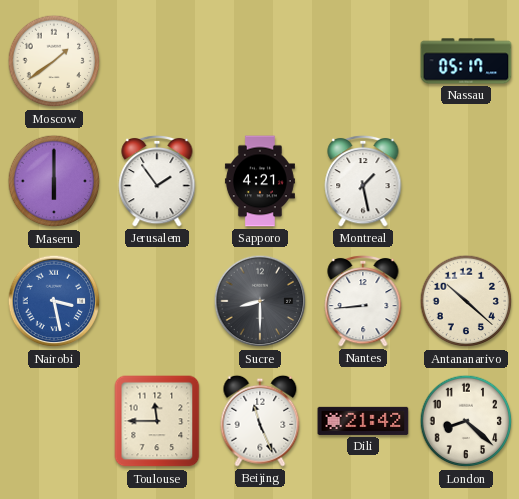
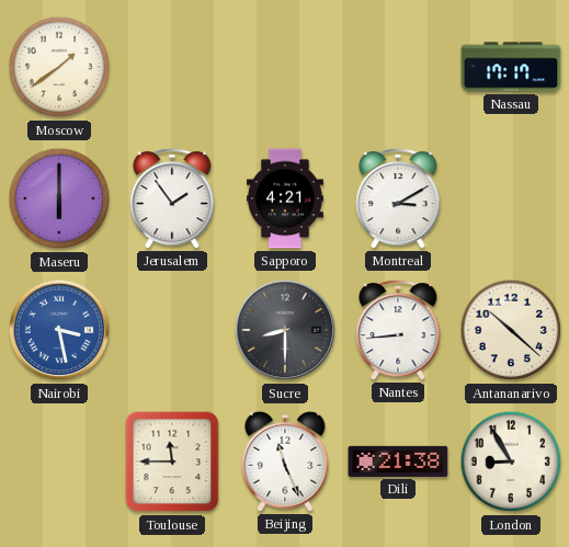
Nassau: 05:17 -> 17:17 (511, 67)
Montreal: 1:28 -> 3:10 (398, 198)
Dili: 21:42 -> 21:38 (398, 461)
London: 8:22 -> 8:55 (511, 461)
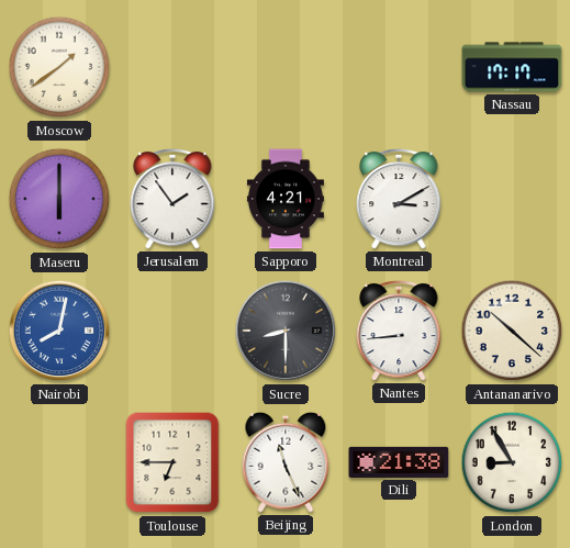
Nairobi: 3:28 -> 8:02 (59, 331)
Toulouse: 11:45 -> 6:45 (172, 462)
